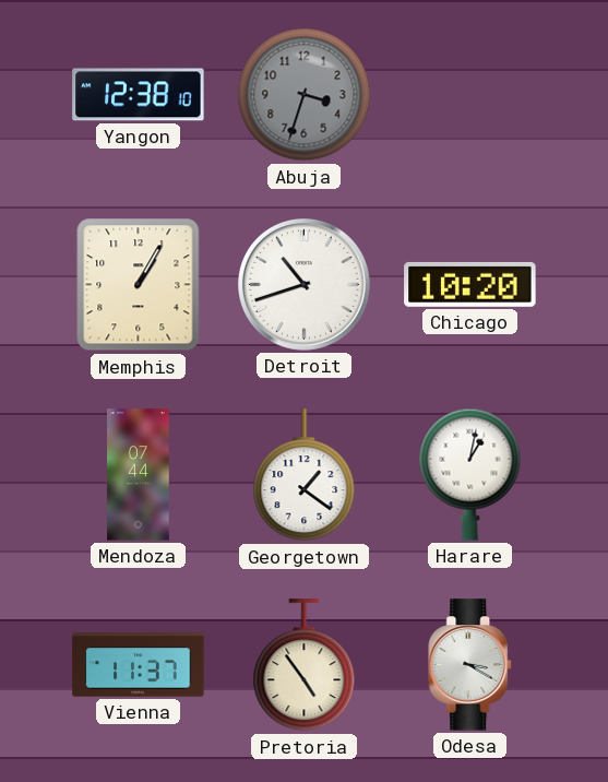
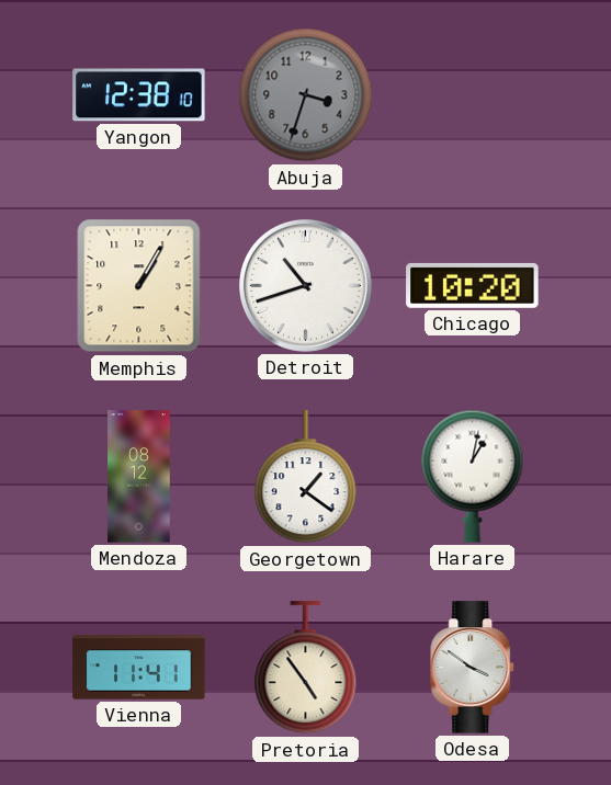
Mendoza: 07:44 -> 08:12 (139, 477)
Vienna: 11:37 -> 11:41 (139, 668)
Odesa: 3:20 -> 3:51 (473, 668)
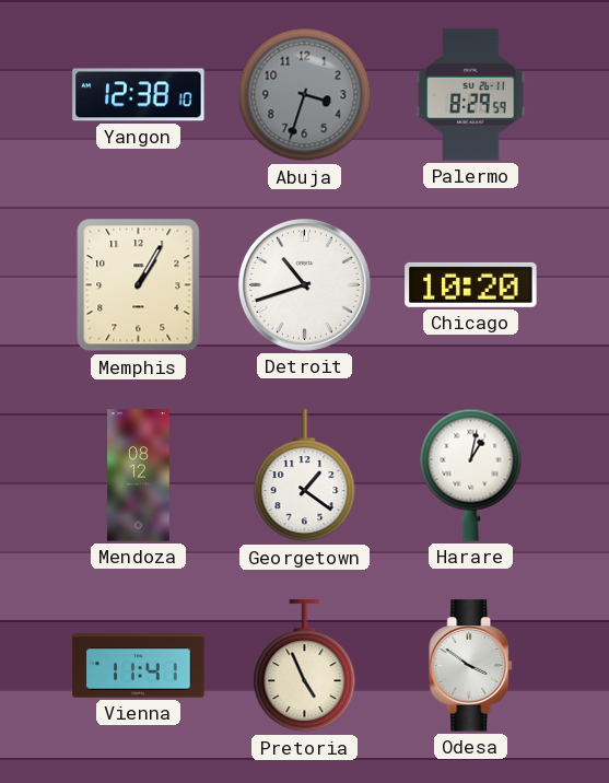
Palermo: none -> 8:29 (471, 95)
Pretoria: 4:54 -> 4:56 (305, 666)
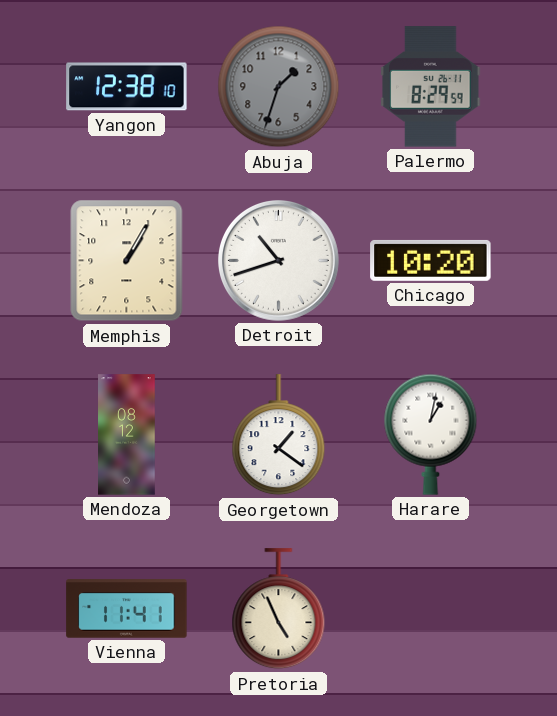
Abuja: 3:33 -> 1:33 (279, 87)
Odesa: 3:51 -> none (471, 666)
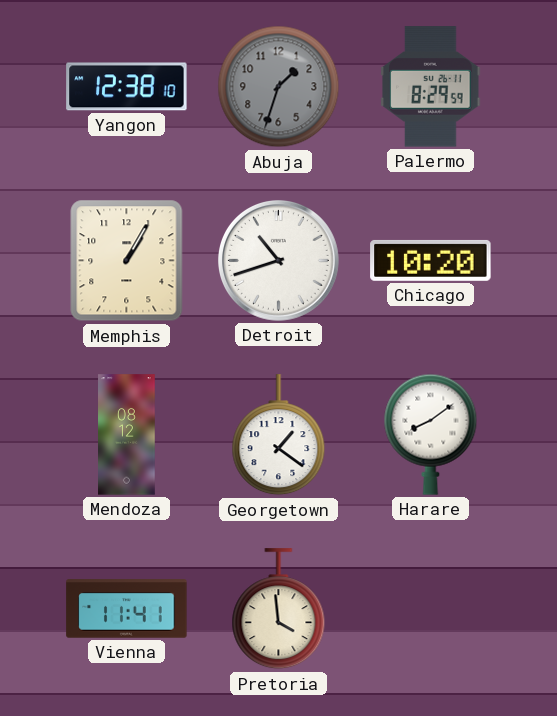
Harare: 1:02 -> 8:09 (431, 434)
Pretoria: 4:56 -> 3:59 (279, 609)
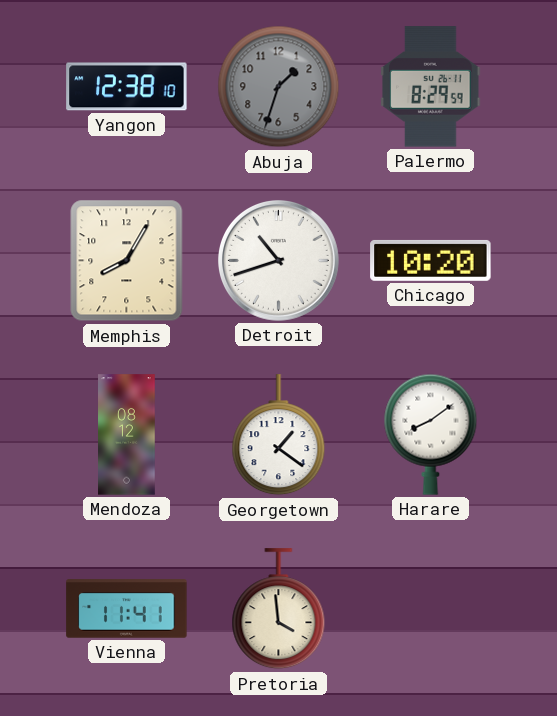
Memphis: 1:05 -> 8:05 (127, 261)
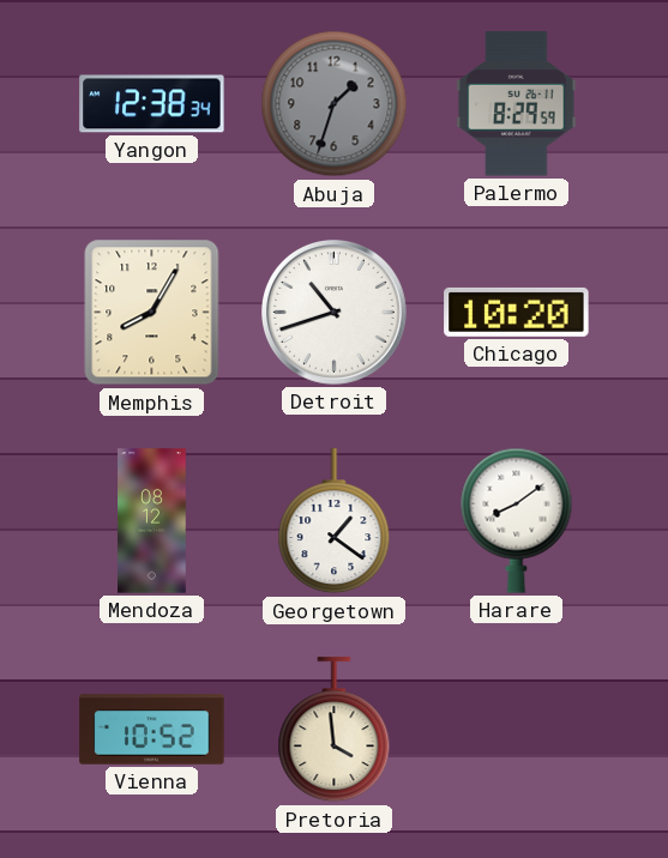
Yangon: 12:38:10 -> 12:38:34 (152, 104)
Vienna: 11:41 -> 10:52 (152, 730)
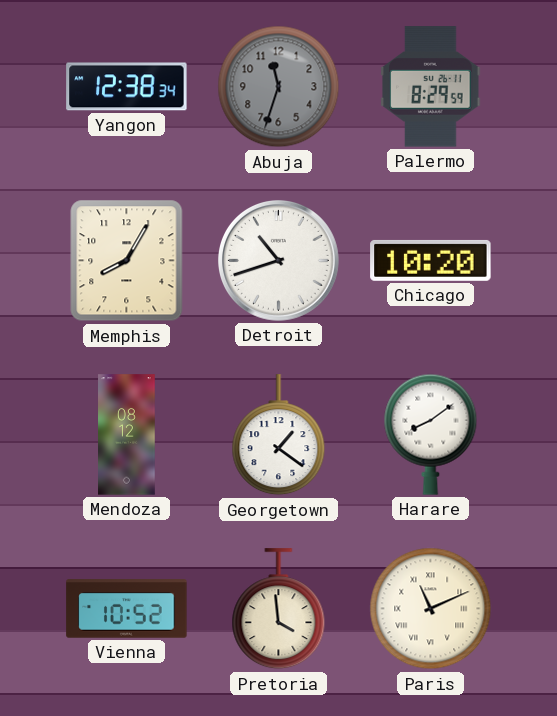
Abuja: 1:33 -> 11:33 (279, 87)
Paris: none -> 11:11 (431, 609)
